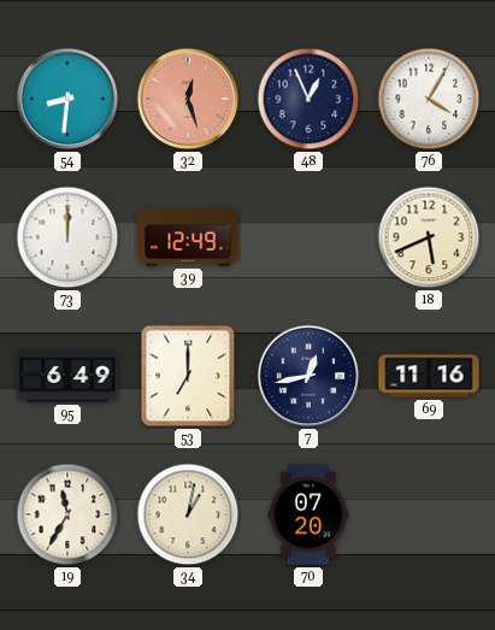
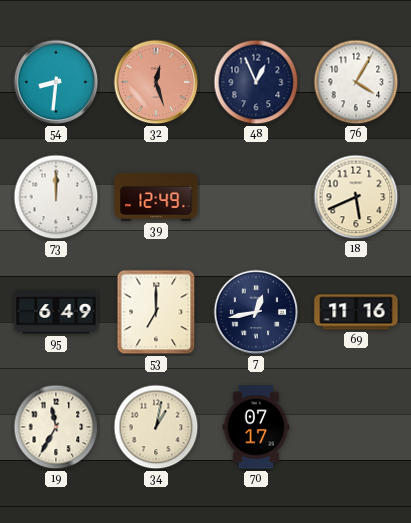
70: 07:20 -> 07:17 (256, 427)
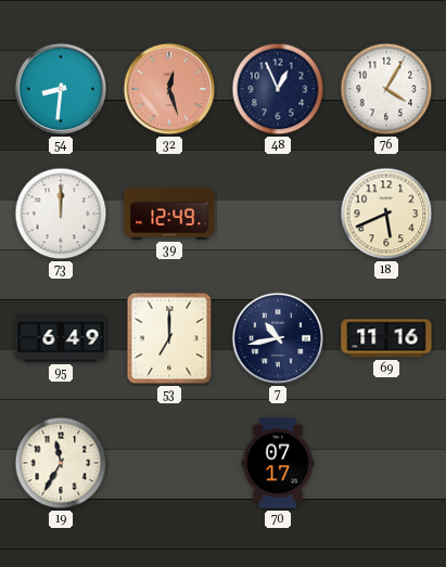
7: 12:43 -> 10:43 (278, 338)
34: 1:02 -> none (156, 427)
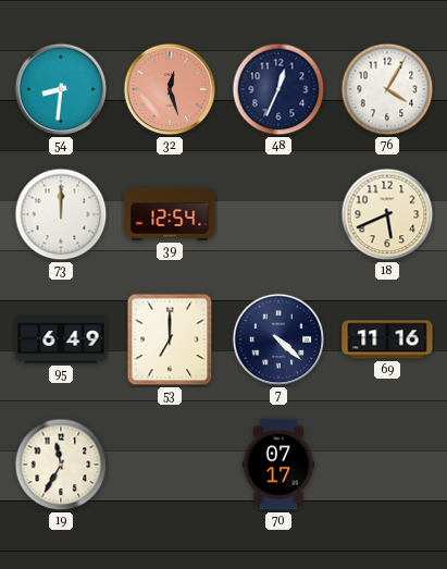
48: 12:56 -> 12:34 (278, 89)
39: 12:49 -> 12:54 (170, 214)
7: 10:43 -> 4:22 (278, 339)
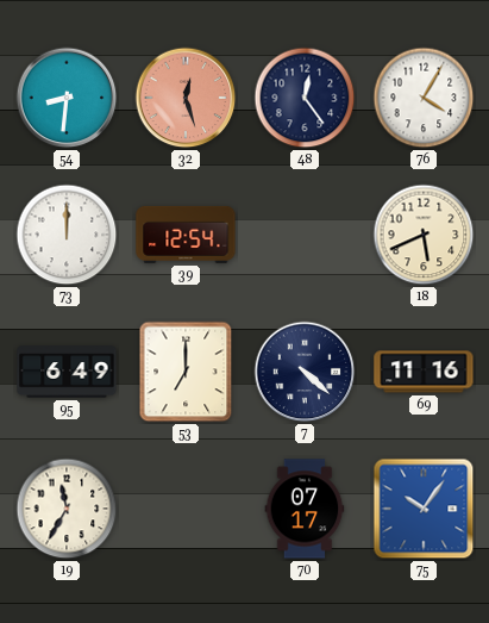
48: 12:34 -> 12:24 (305, 98)
75: none -> 10:06 (424, 509)
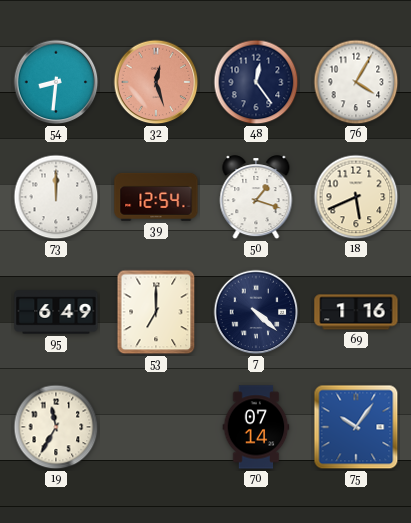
50: none -> 1:18 (256, 198)
69: 11:16 -> 1:16 (356, 312)
70: 07:17 -> 07:14 (256, 427)
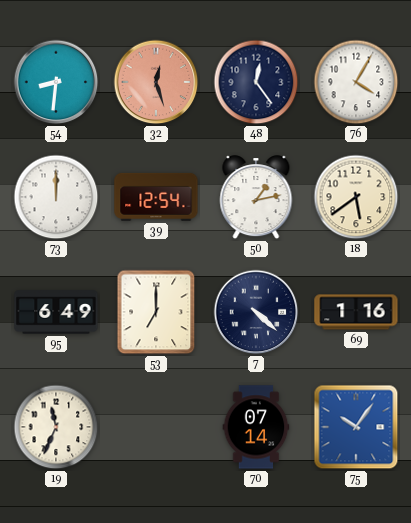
50: 1:18 -> 1:13 (256, 198)
18: 5:41 -> 5:39 (356, 197)
19: 11:35 -> 11:34 (56, 427)
